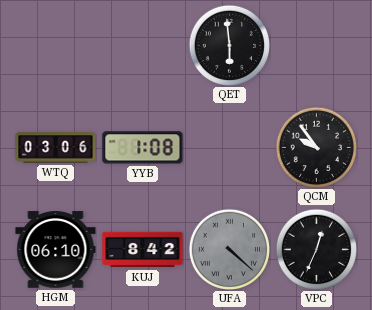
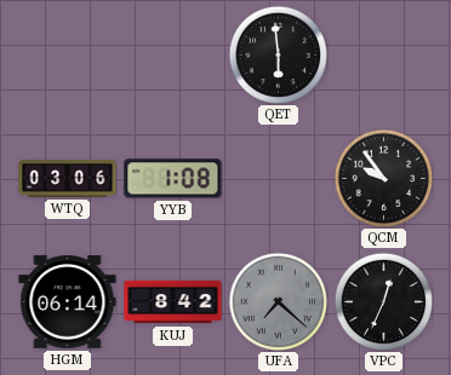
HGM: 06:10 -> 06:14 (68, 302)
UFA: 4:22 -> 7:22 (278, 301)
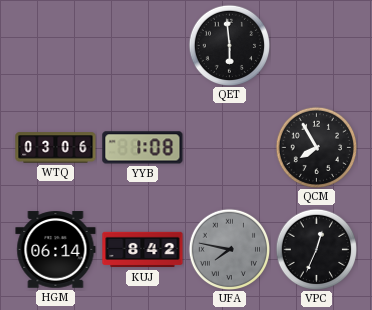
QCM: 9:54 -> 7:55 (316, 147)
UFA: 7:22 -> 7:47 (229, 249)
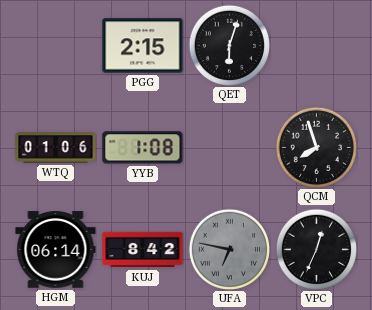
PGG: none -> 2:15 (143, 46)
QET: 5:59 -> 6:03 (229, 45)
WTQ: 03:06 -> 01:06 (56, 148)
QCM: 7:55 -> 7:57 (316, 147)
UFA: 7:47 -> 6:47 (229, 249)
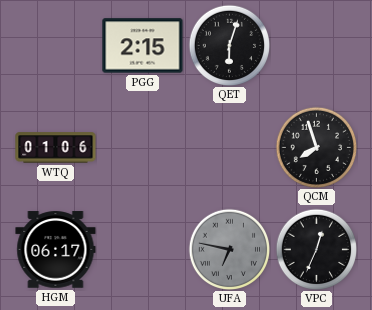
YYB: 1:08 -> none (143, 148)
HGM: 06:14 -> 06:17 (56, 250)
KUJ: 8:42 -> none (143, 250)
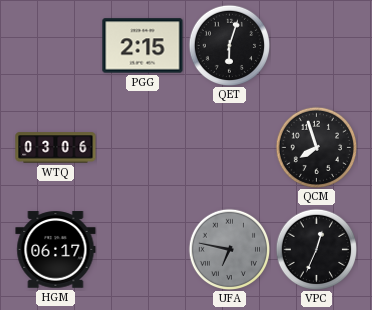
WTQ: 01:06 -> 03:06 (56, 148)
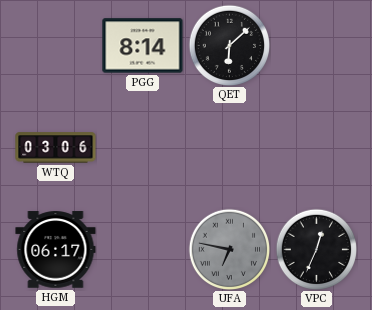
PGG: 2:15 -> 8:14 (143, 46)
QET: 6:03 -> 6:08 (229, 45)
QCM: 7:57 -> none (316, 147)
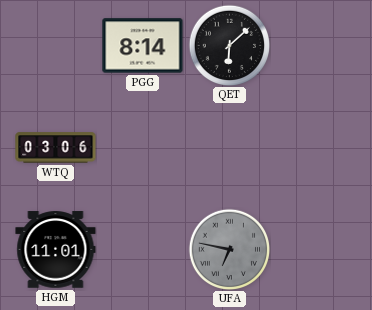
HGM: 06:17 -> 11:01 (56, 250)
VPC: 12:34 -> none (316, 249)
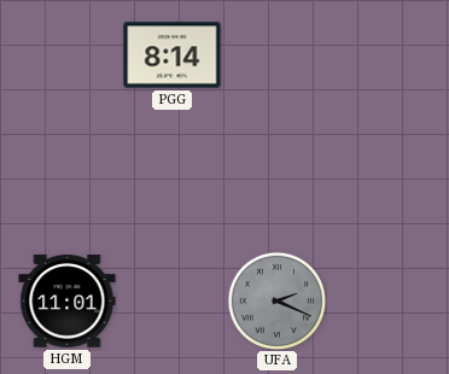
QET: 6:08 -> none (229, 45)
WTQ: 03:06 -> none (56, 148)
UFA: 6:47 -> 2:19 (276, 300)
